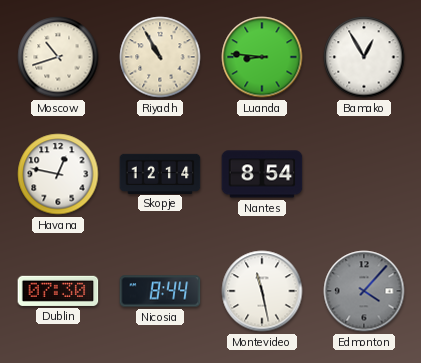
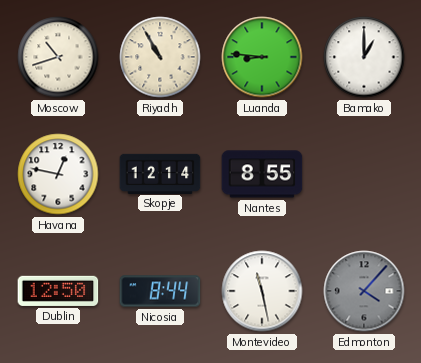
Bamako: 12:55 -> 1:00 (364, 57)
Nantes: 8:54 -> 8:55 (262, 174)
Dublin: 07:30 -> 12:50 (58, 291)
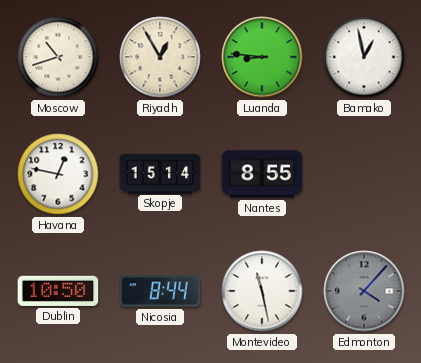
Riyadh: 10:55 -> 12:55 (160, 57)
Bamako: 1:00 -> 12:58 (364, 57)
Skopje: 12:14 -> 15:14 (160, 173)
Dublin: 12:50 -> 10:50 (58, 291)
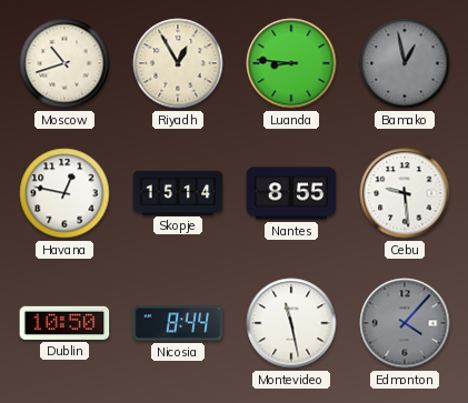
Bamako dial: white -> grey (405, 63)
Cebu: none -> 9:29 (405, 193)
